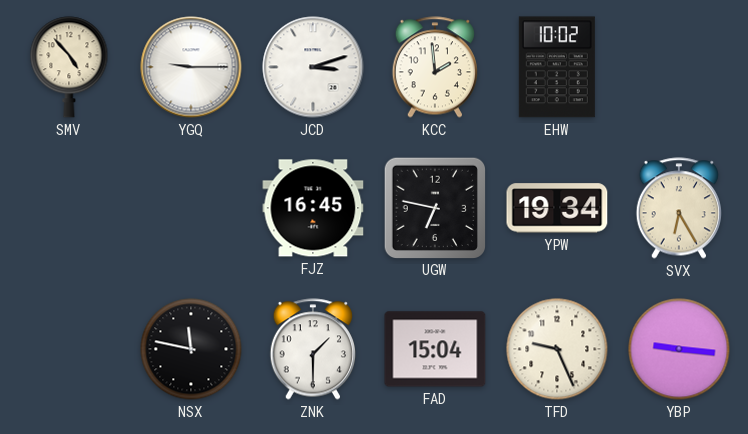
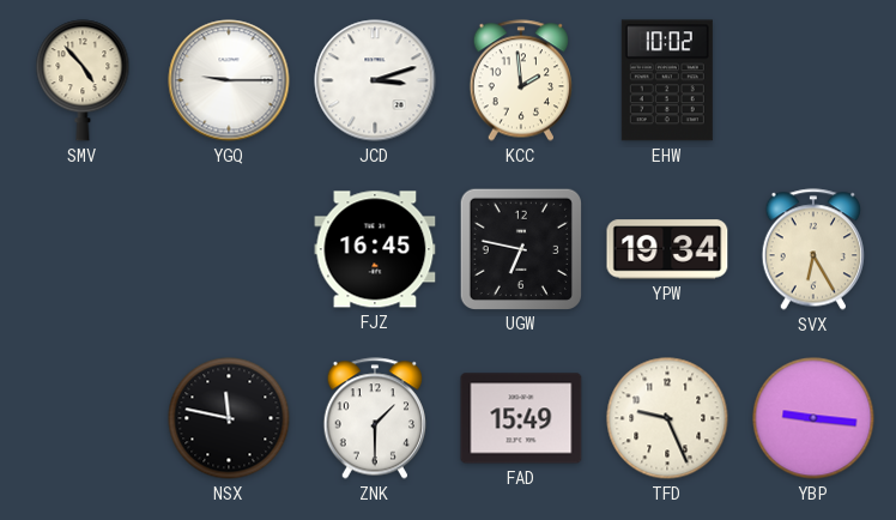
FAD: 15:04 -> 15:49 (521, 418)
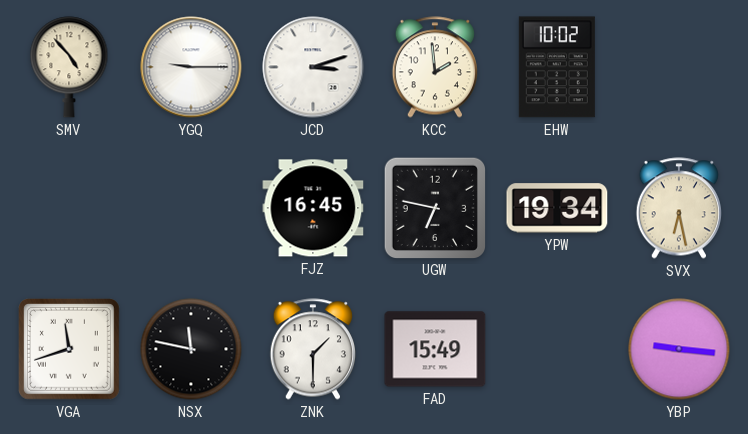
SVX: 6:25 -> 6:28 (678, 208)
VGA: none -> 11:42 (70, 350)
TFD: 9:26 -> none (667, 418)
